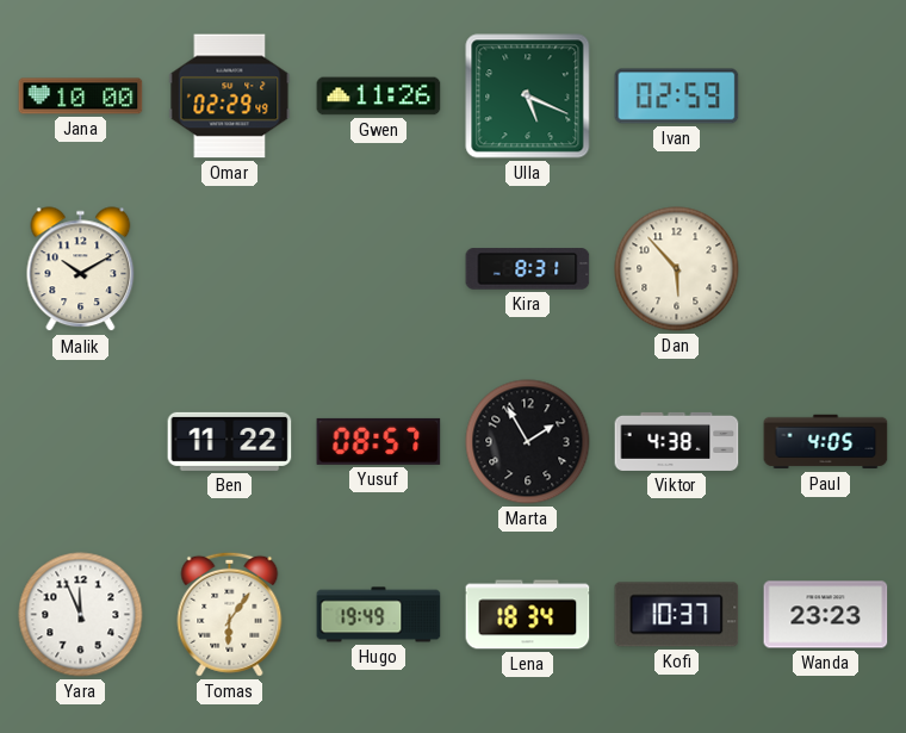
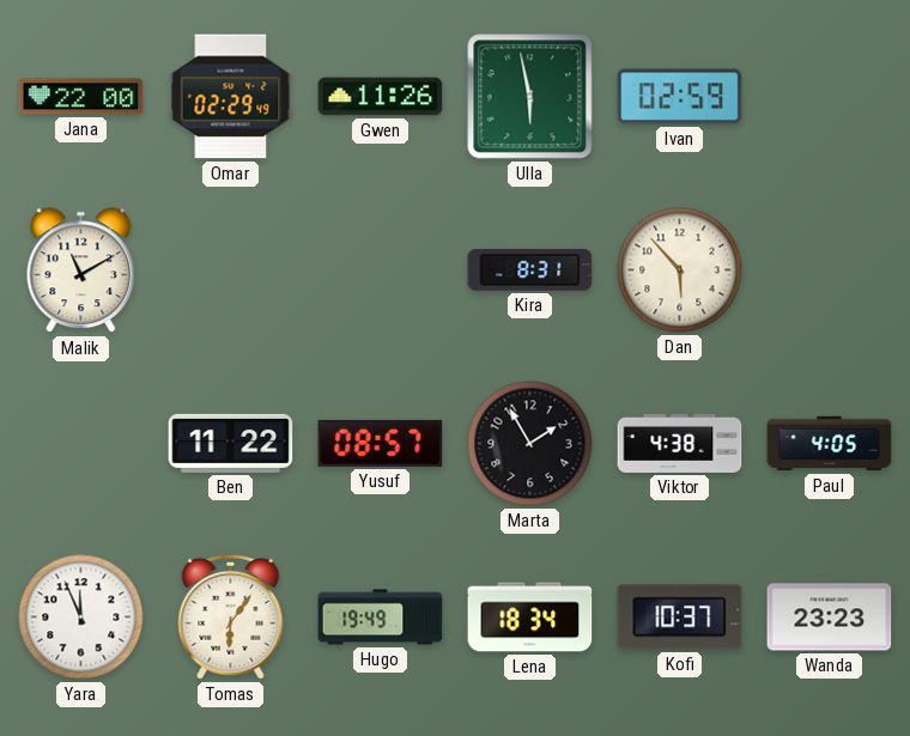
Jana: 10:00 -> 22:00 (81, 97)
Ulla: 5:19 -> 5:58 (530, 97)
Malik: 10:10 -> 11:10 (81, 270)
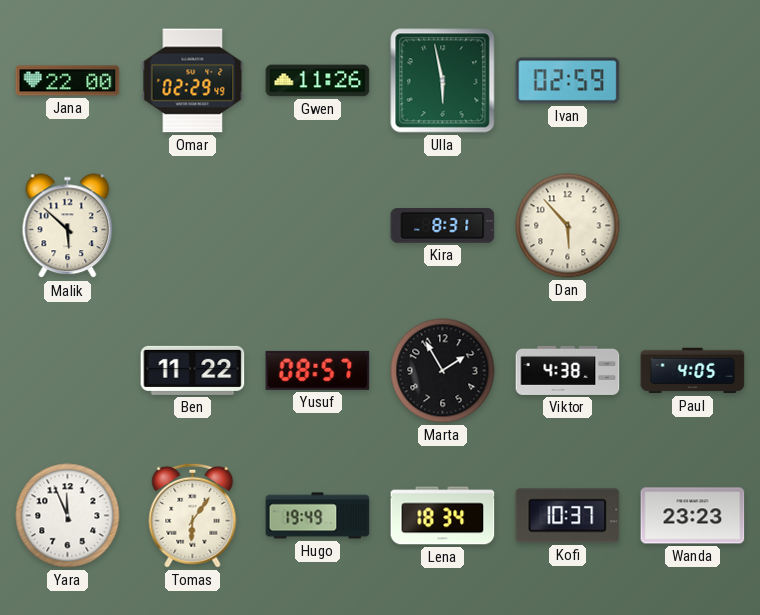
Malik: 11:10 -> 5:52 (68, 226)
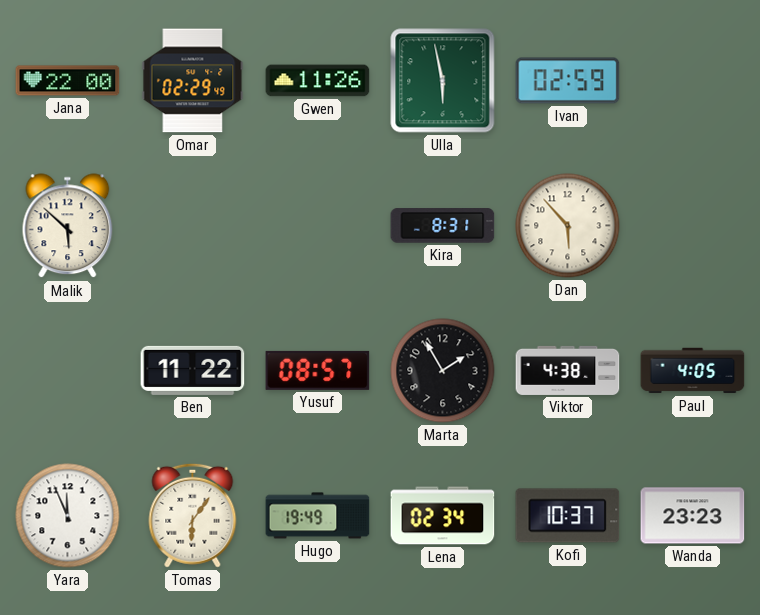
Lena: 18:34 -> 02:34 (443, 516)
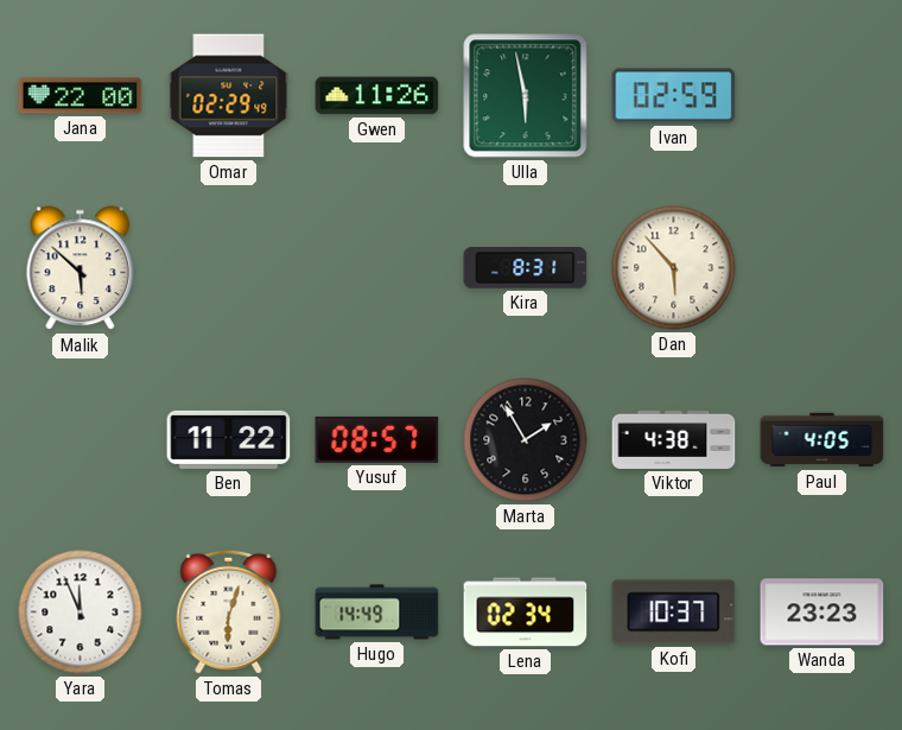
Tomas: 6:06 -> 6:03 (229, 611)
Hugo: 19:49 -> 14:49 (377, 612)
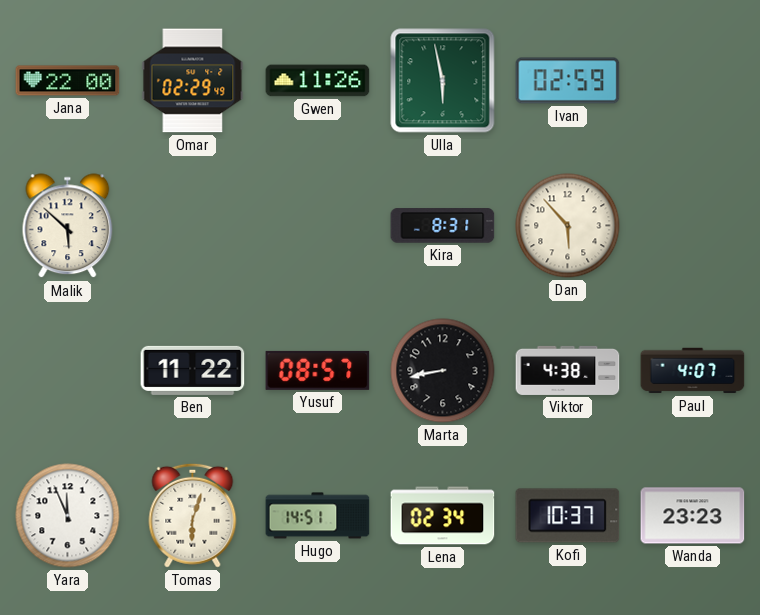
Marta: 1:55 -> 8:43 (443, 371)
Paul: 4:05 -> 4:07 (693, 371)
Hugo: 14:49 -> 14:51 (318, 516)
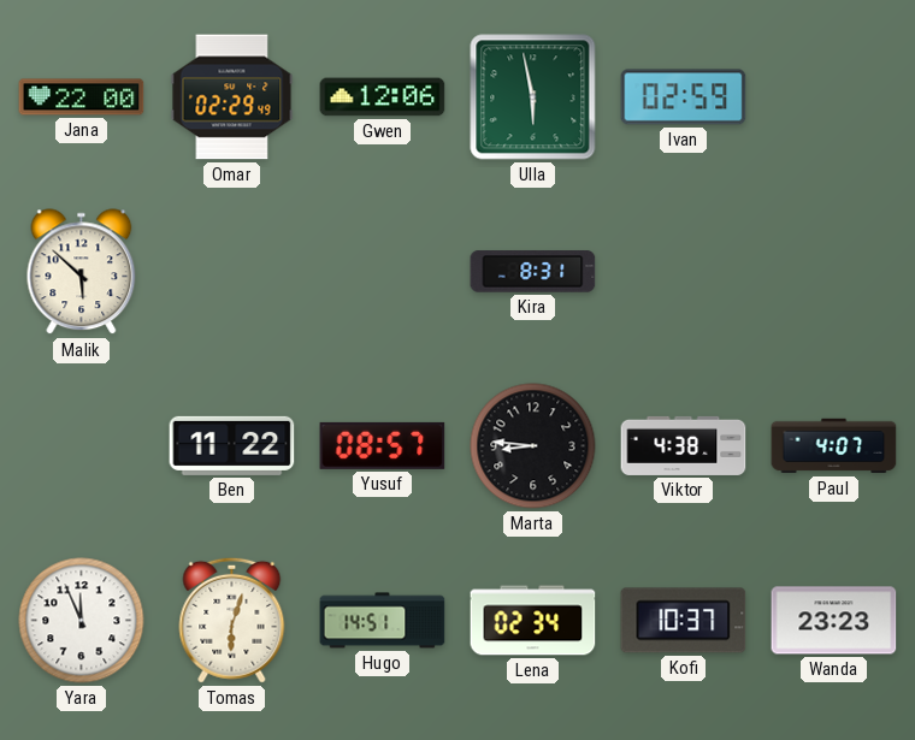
Gwen: 11:26 -> 12:06 (383, 97)
Dan: 5:53 -> none (568, 226)
Marta: 8:43 -> 8:46 (533, 446)
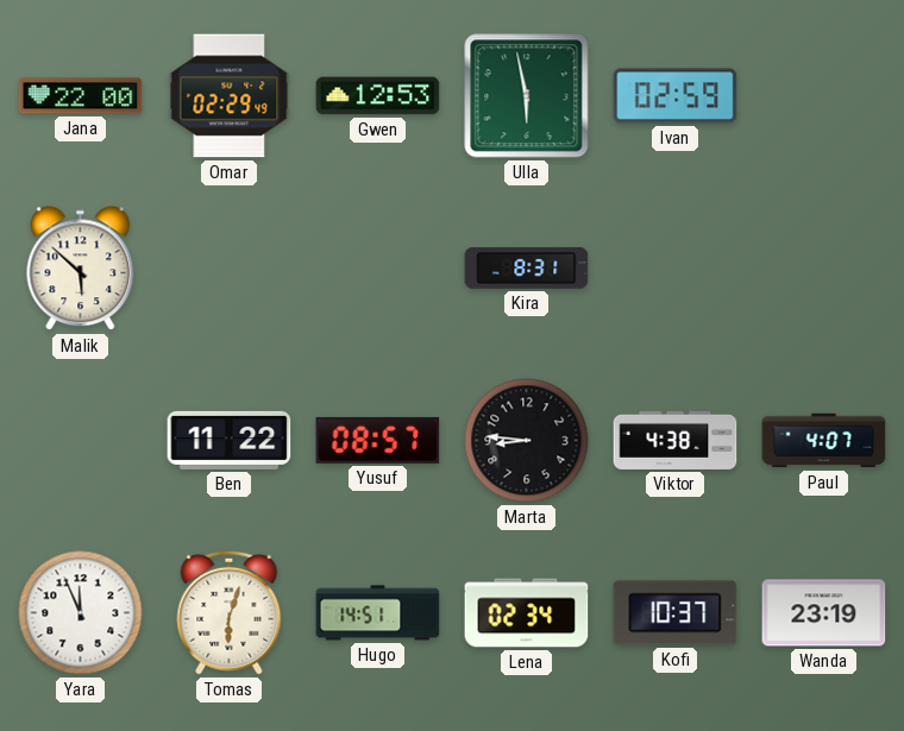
Gwen: 12:06 -> 12:53 (378, 96)
Wanda: 23:23 -> 23:19 (824, 613)
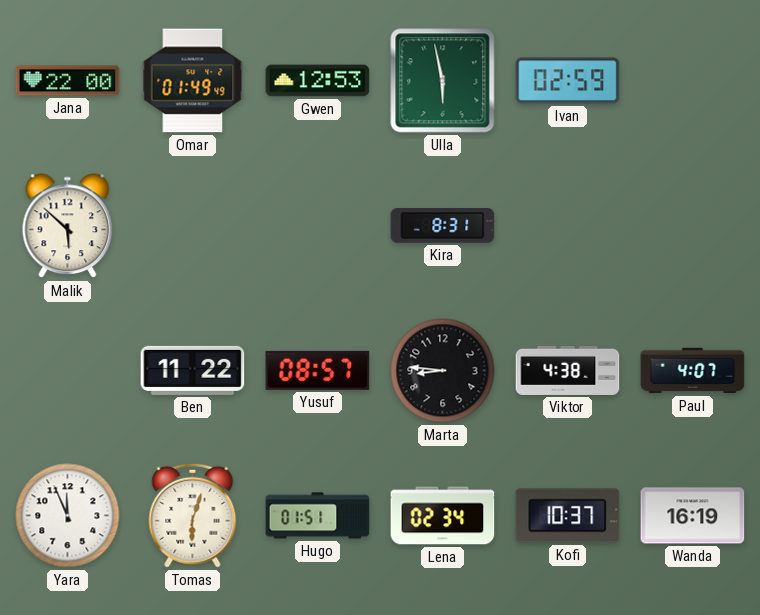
Omar: 02:29 -> 01:49 (193, 81)
Hugo: 14:51 -> 01:51 (318, 516)
Wanda: 23:19 -> 16:19 (693, 516)
